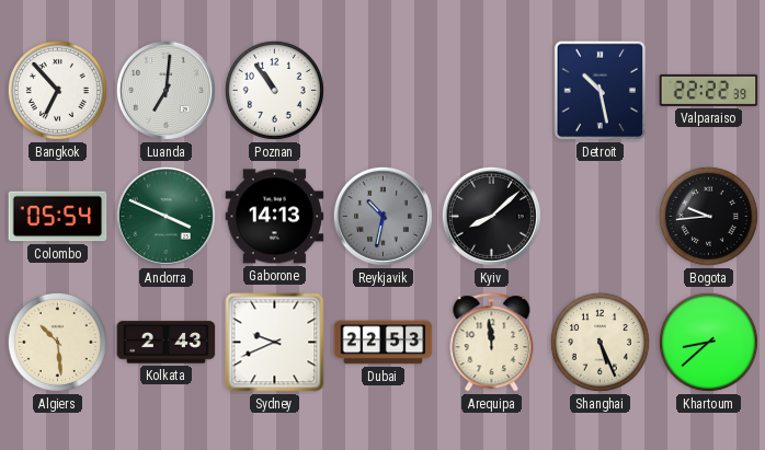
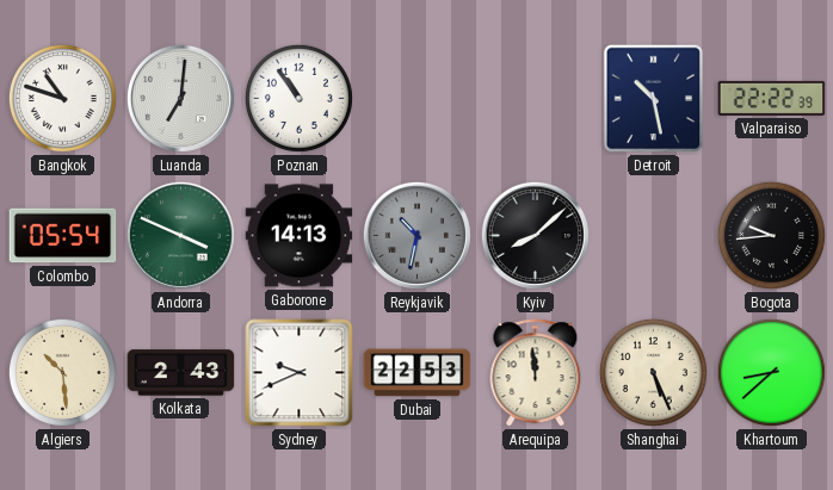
Bangkok: 6:53 -> 10:48 (62, 98)
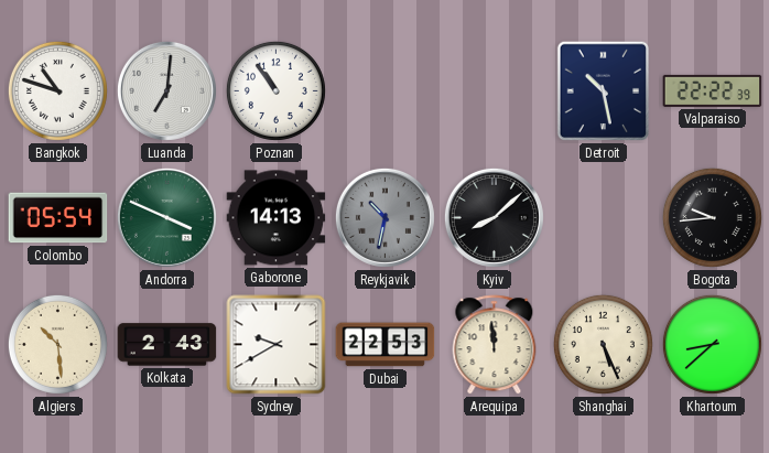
Sydney: 9:41 -> 9:40 (277, 345)
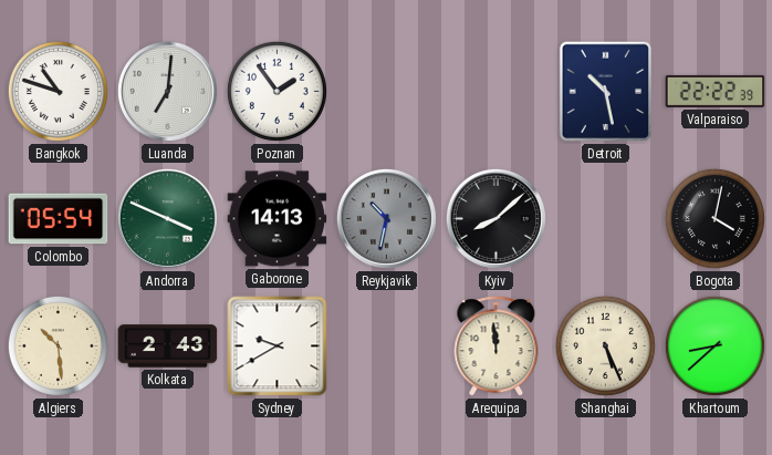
Poznan: 10:54 -> 1:54 (277, 91)
Bogota: 9:44 -> 4:02 (714, 218)
Dubai: 22:53 -> none (386, 345)
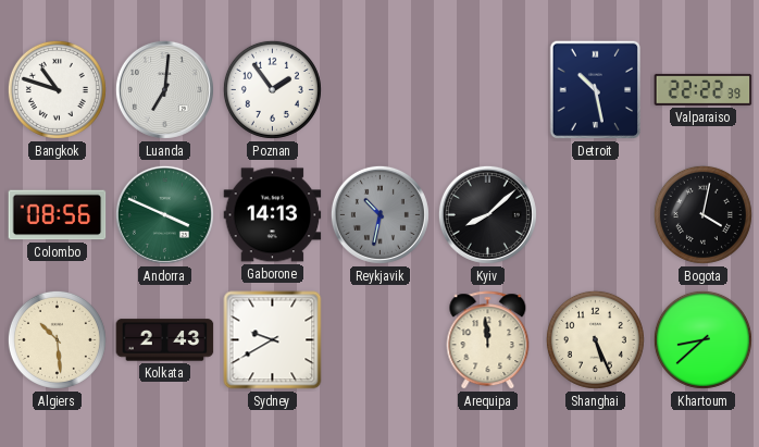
Colombo: 05:54 -> 08:56 (58, 215)
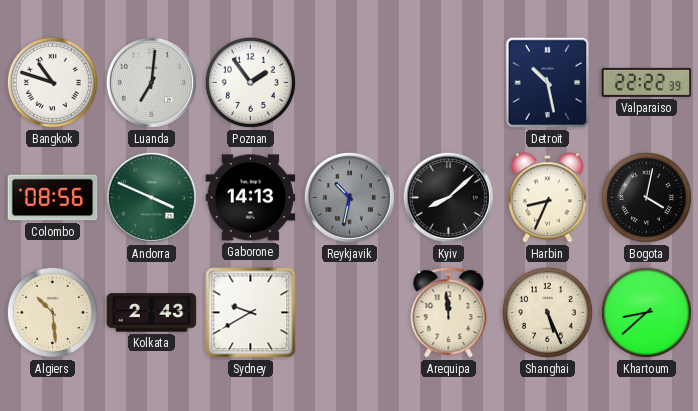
Harbin: none -> 8:34 (547, 198)
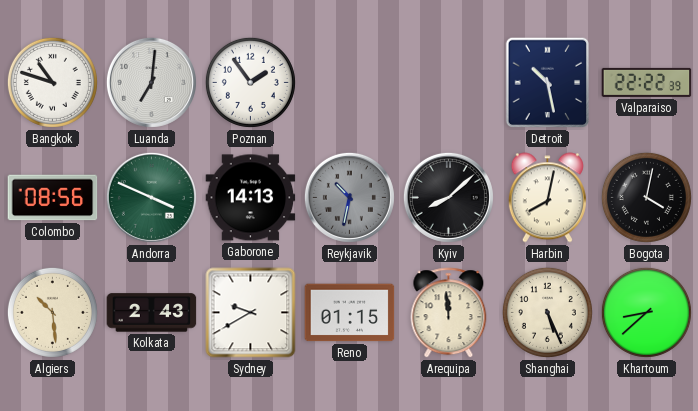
Harbin: 8:34 -> 8:02 (547, 198)
Reno: none -> 01:15 (350, 313)
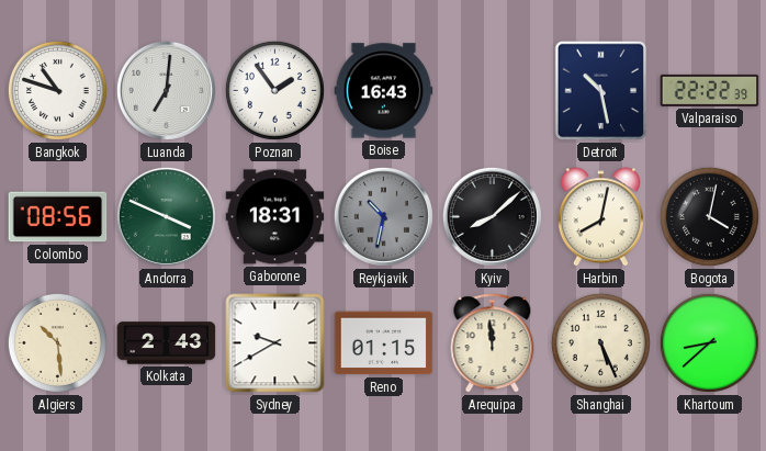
Boise: none -> 16:43 (384, 91)
Gaborone: 14:13 -> 18:31 (275, 217)
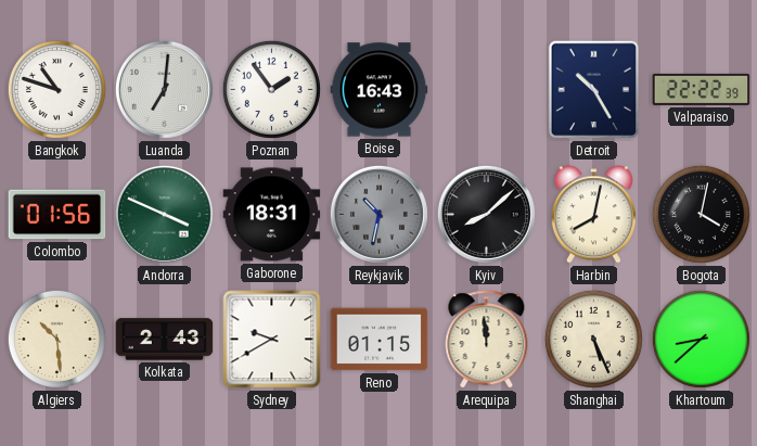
Detroit: 10:28 -> 10:25 (594, 90)
Colombo: 08:56 -> 01:56 (57, 215)
